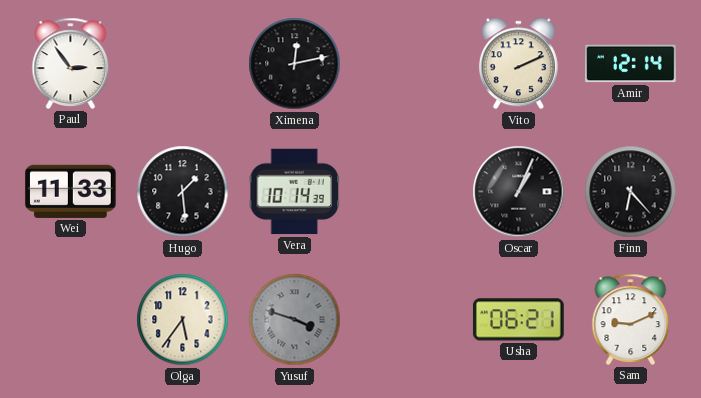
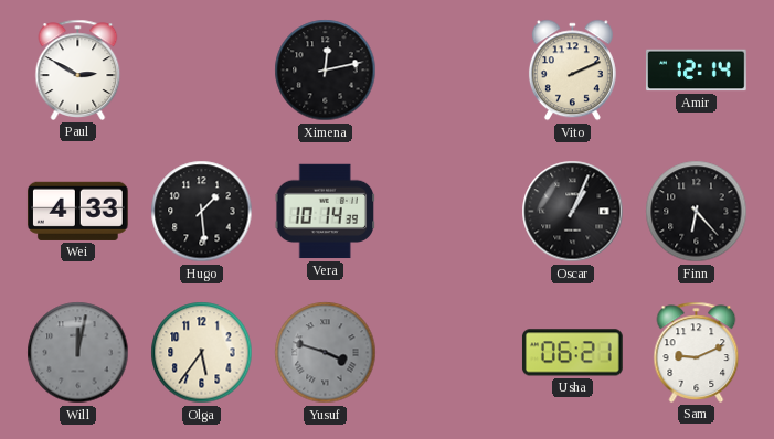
Paul: 2:54 -> 2:50 (78, 69)
Wei: 11:33 -> 4:33 (77, 211)
Will: none -> 12:02 (78, 353)
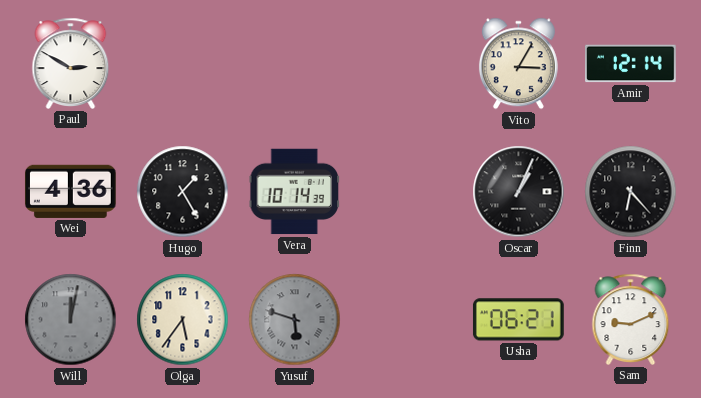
Ximena: 12:13 -> none (326, 71)
Vito: 2:11 -> 3:05 (518, 64)
Wei: 4:33 -> 4:36 (70, 191)
Hugo: 1:29 -> 1:25 (183, 192)
Yusuf: 3:48 -> 5:48 (295, 320)
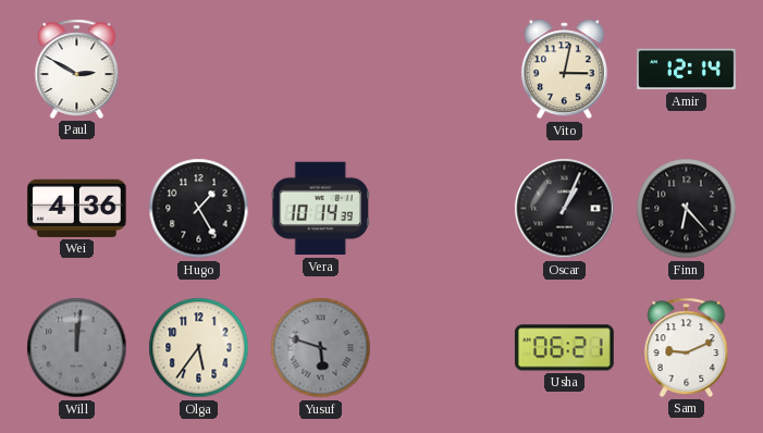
Vito: 3:05 -> 3:02 (564, 70)
Will: 12:02 -> 12:01 (77, 348)
